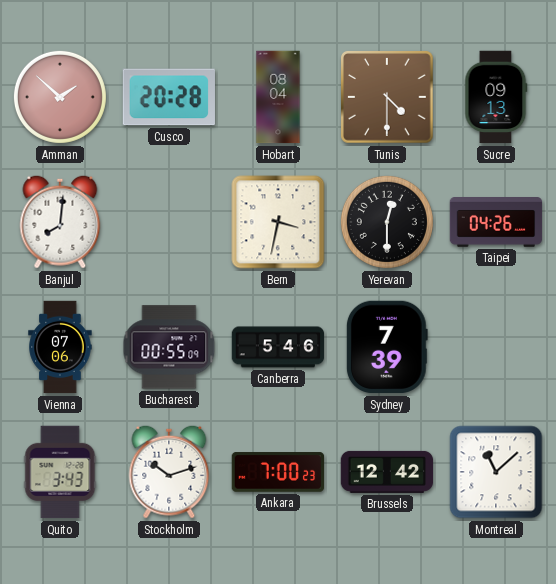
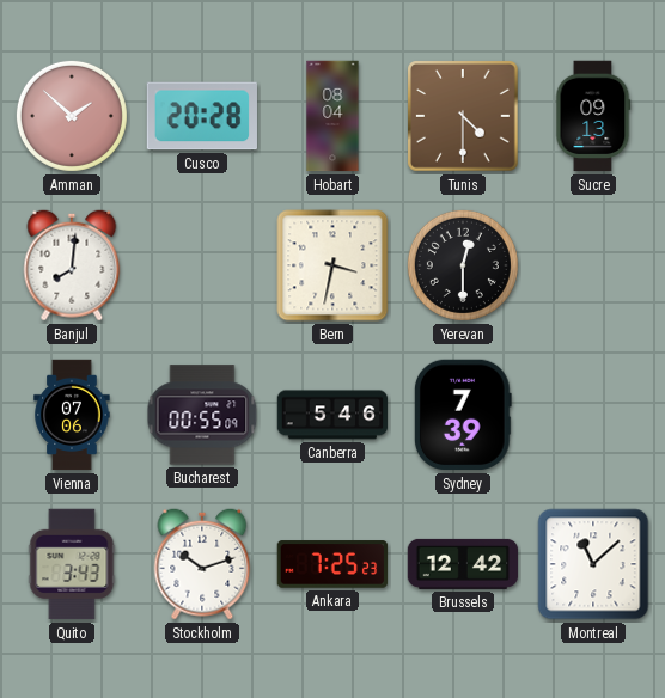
Taipei: 04:26 -> none (496, 223)
Ankara: 7:00 -> 7:25 (332, 564)
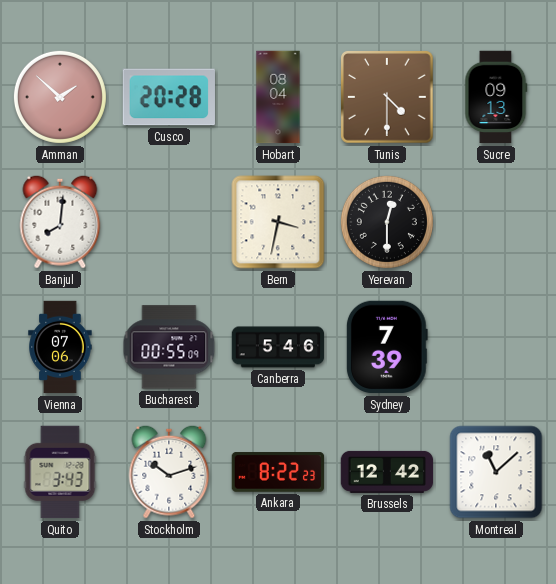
Ankara: 7:25 -> 8:22 (278, 472)
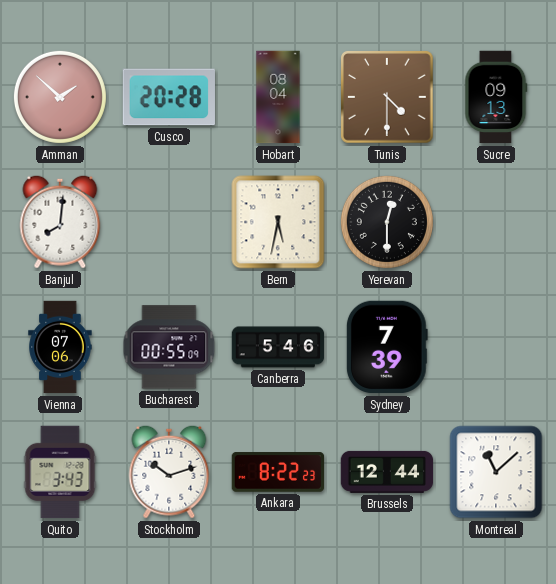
Bern: 3:32 -> 5:32 (278, 222)
Brussels: 12:42 -> 12:44 (387, 472)
